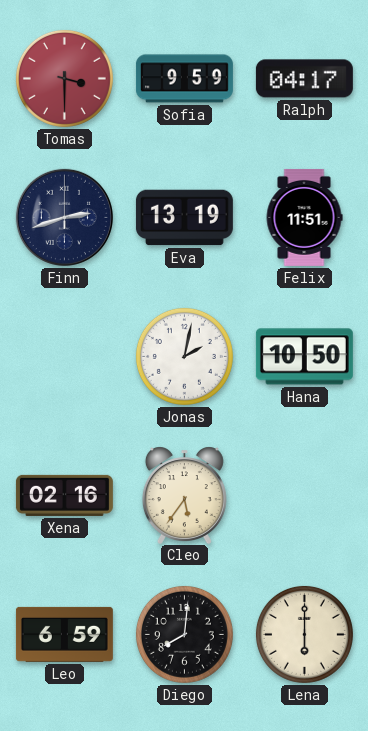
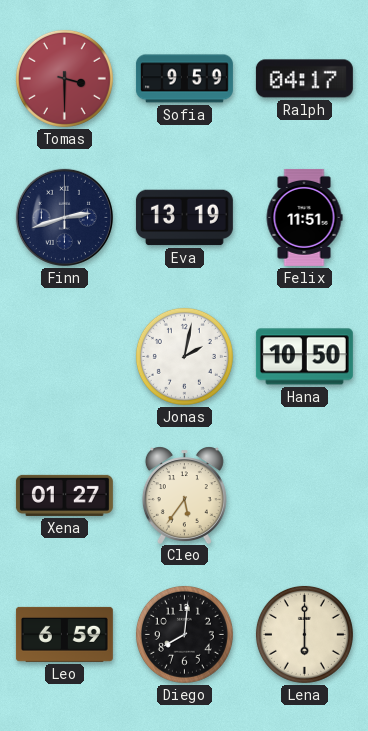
Xena: 02:16 -> 01:27 (64, 495)
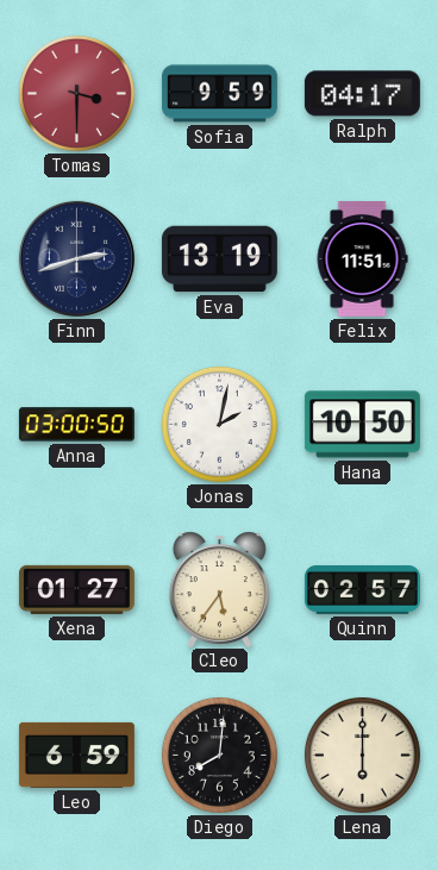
Anna: none -> 03:00 (76, 425)
Quinn: none -> 02:57 (362, 590)
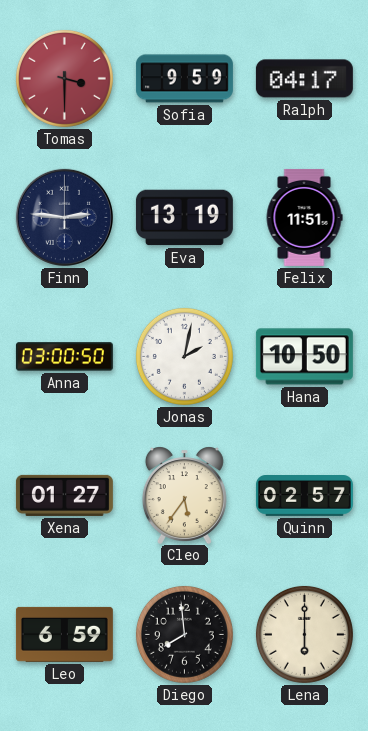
Finn: 2:42 -> 2:46 (64, 217)
Diego: 8:01 -> 7:59 (184, 634)
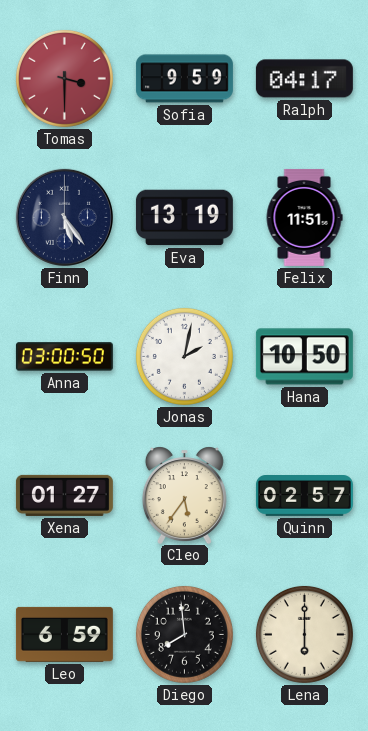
Finn: 2:46 -> 5:24 (64, 217)
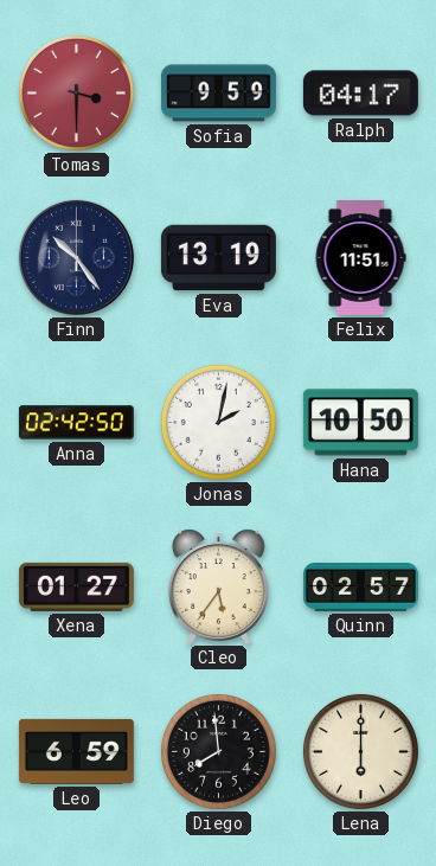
Finn: 5:24 -> 10:24 (76, 257)
Anna: 03:00 -> 02:42 (76, 423)
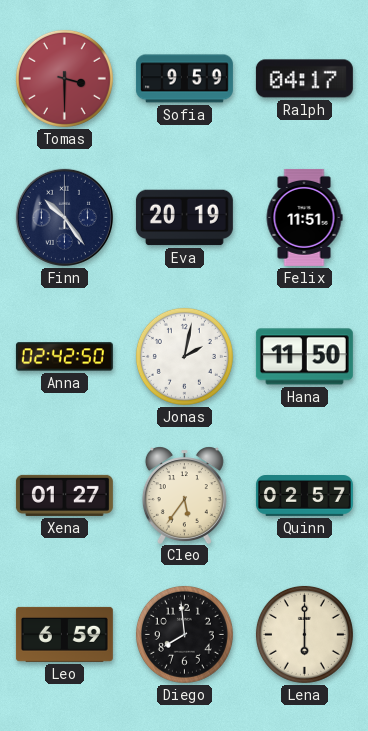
Eva: 13:19 -> 20:19 (184, 218)
Hana: 10:50 -> 11:50 (304, 357)
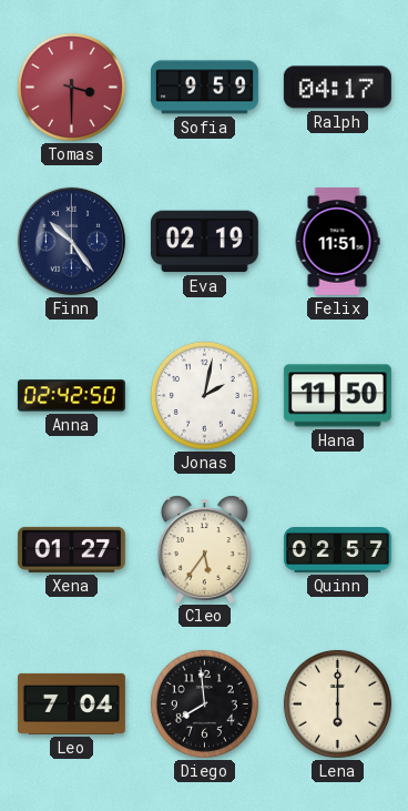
Eva: 20:19 -> 02:19 (204, 242)
Leo: 6:59 -> 7:04 (71, 703)
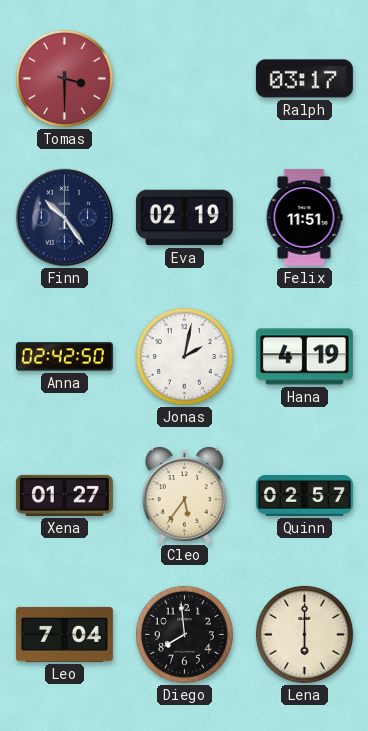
Sofia: 9:59 -> none (204, 88)
Ralph: 04:17 -> 03:17 (304, 79)
Hana: 11:50 -> 4:19 (304, 357)
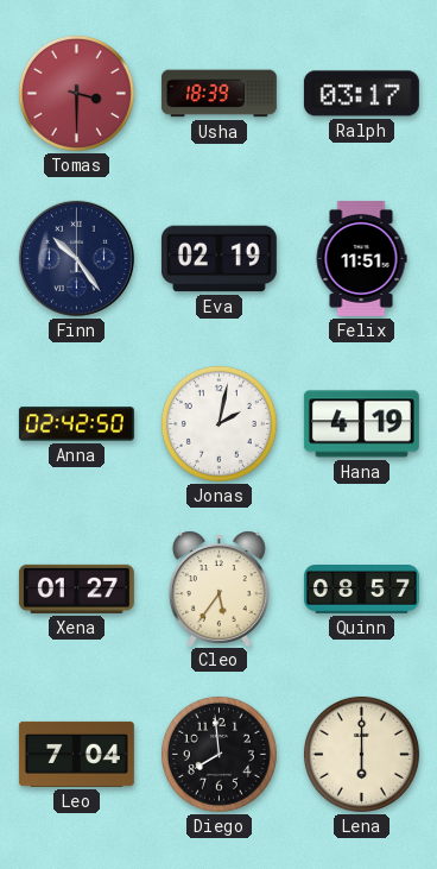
Usha: none -> 18:39 (218, 94)
Quinn: 02:57 -> 08:57 (361, 590)
